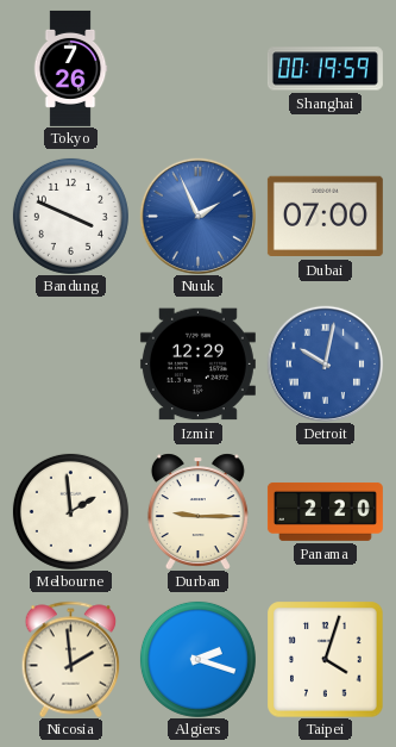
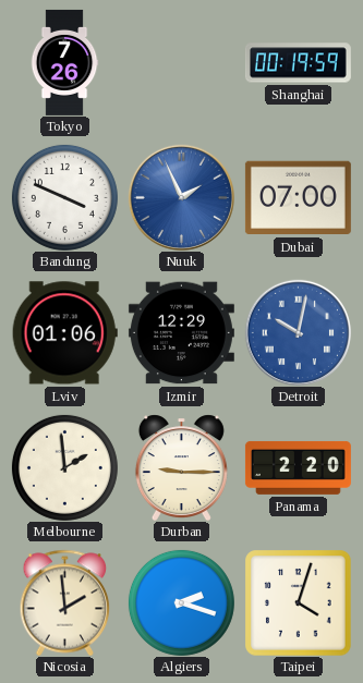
Lviv: none -> 01:06 (64, 333)
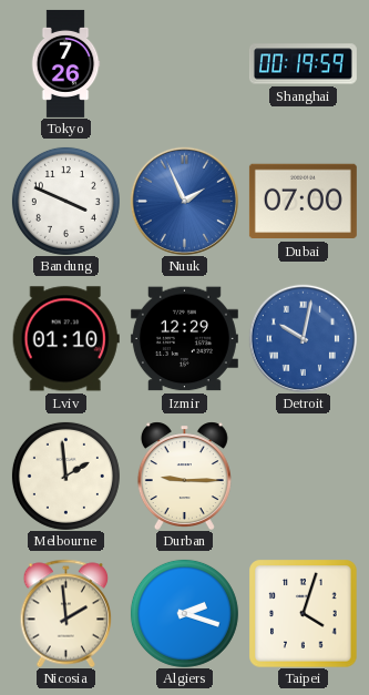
Lviv: 01:06 -> 01:10 (65, 339)
Panama: 2:20 -> none (298, 467)
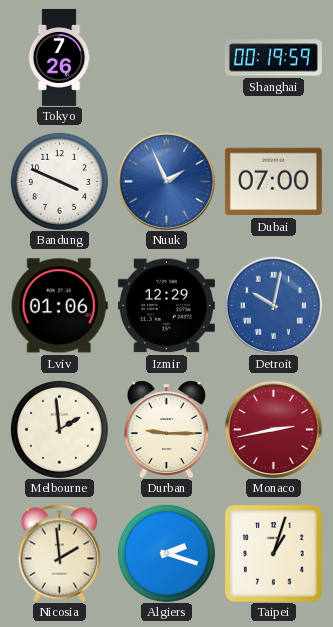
Lviv: 01:10 -> 01:06 (59, 306)
Monaco: none -> 2:43 (273, 429)
Taipei: 4:03 -> 1:03 (273, 553)
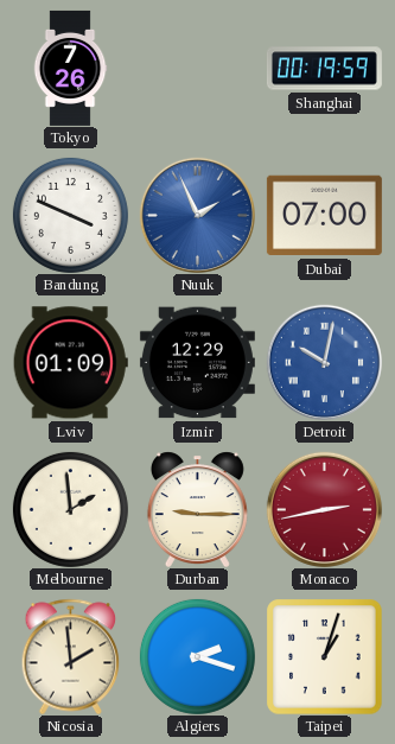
Lviv: 01:06 -> 01:09 (70, 363)
